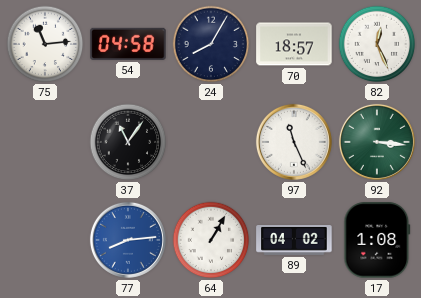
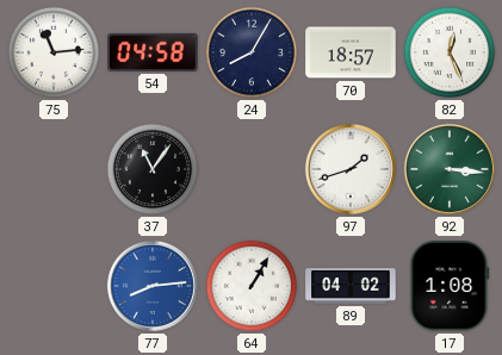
97: 11:26 -> 1:42 (351, 169)
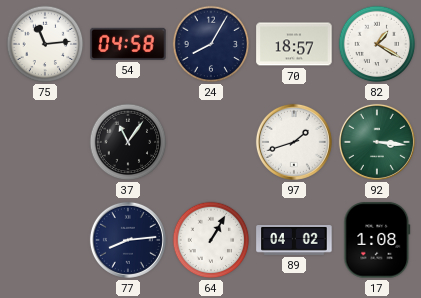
82: 12:26 -> 1:20 (377, 44)
77 dial: blue -> navy (128, 240)
